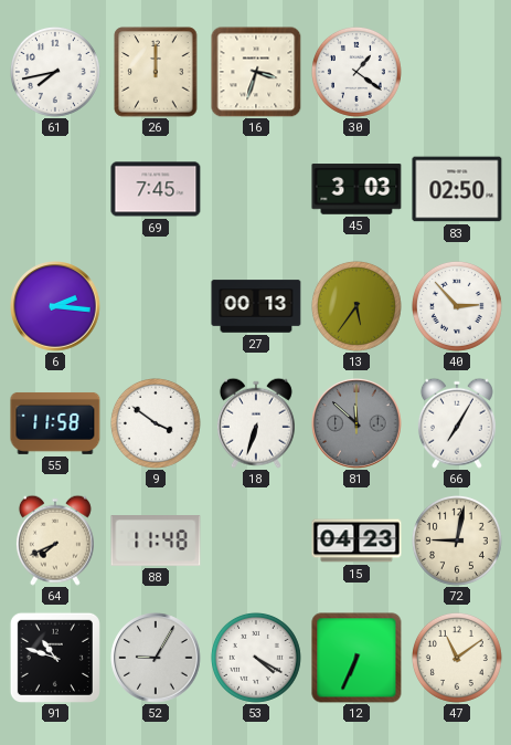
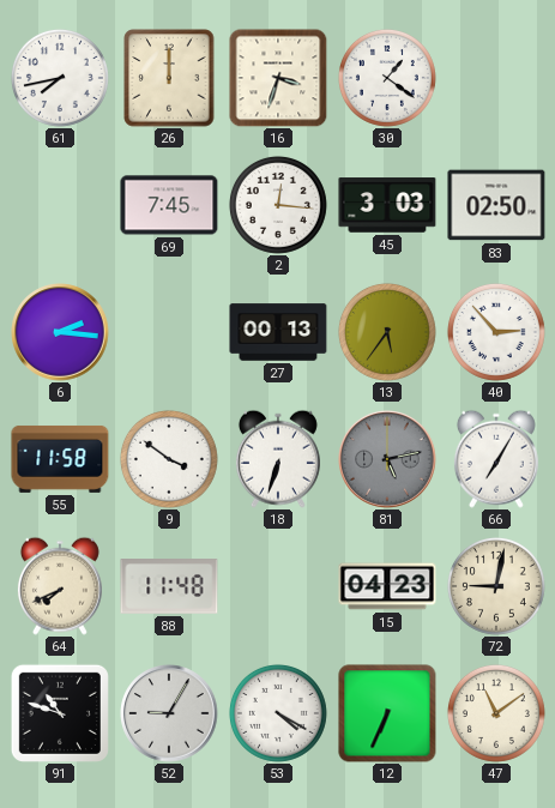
2: none -> 12:16 (278, 205)
81: 11:52 -> 5:13 (387, 459)
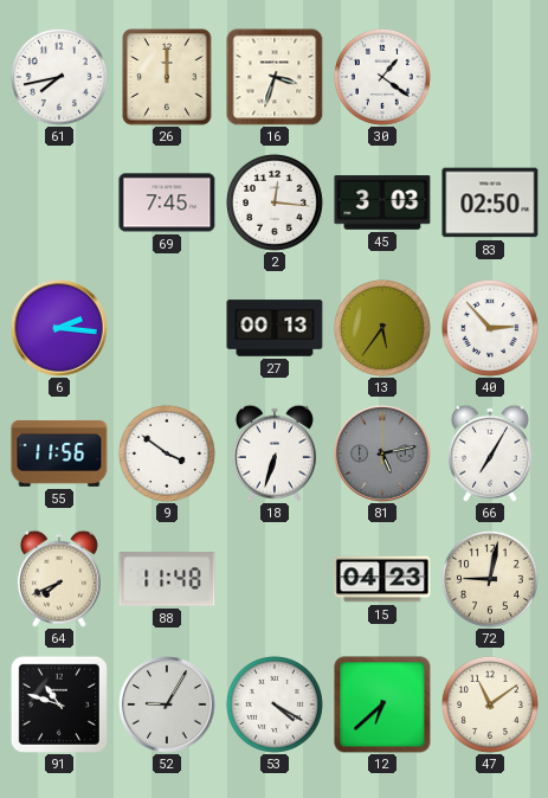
55: 11:58 -> 11:56 (59, 453)
12: 6:34 -> 6:38 (382, 704)
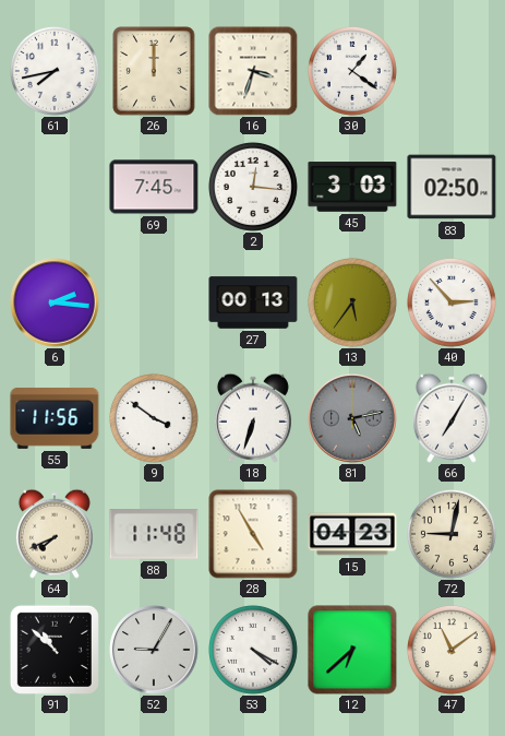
28: none -> 4:55 (253, 534)
91: 10:48 -> 10:52 (55, 650)
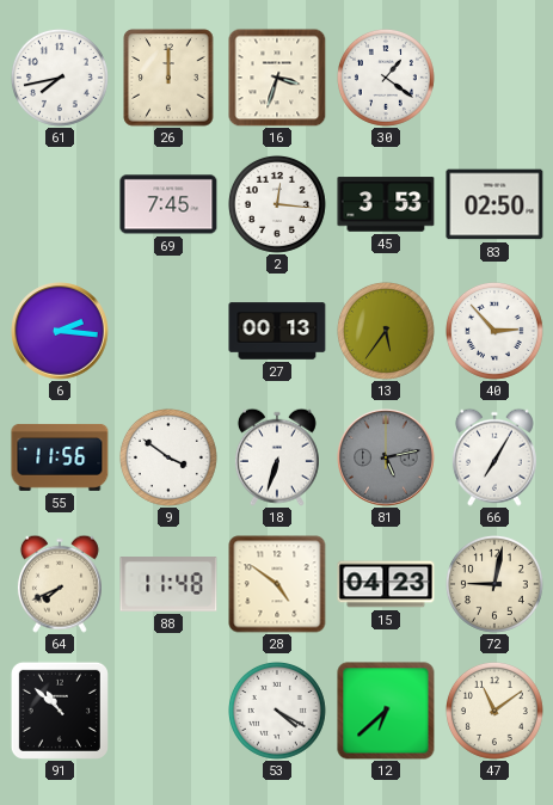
45: 3:03 -> 3:53 (386, 204)
28: 4:55 -> 4:51 (277, 584)
52: 9:05 -> none (154, 650)
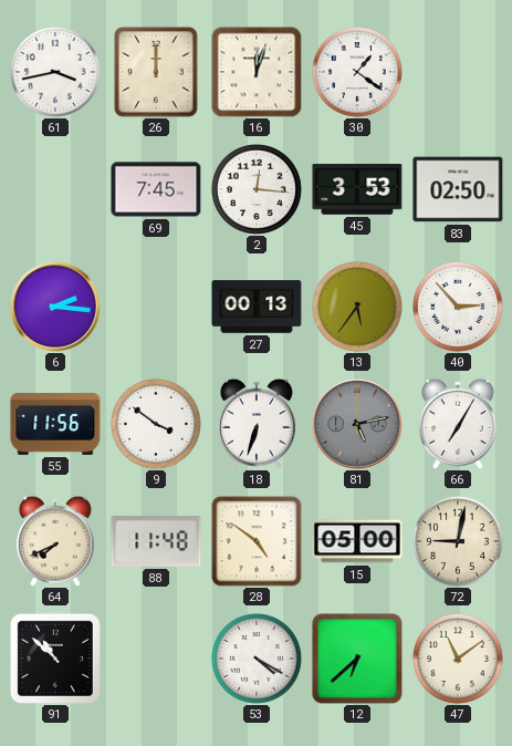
61: 7:43 -> 3:43 (55, 72)
16: 3:33 -> 12:03 (257, 72)
15: 04:23 -> 05:00 (357, 541)
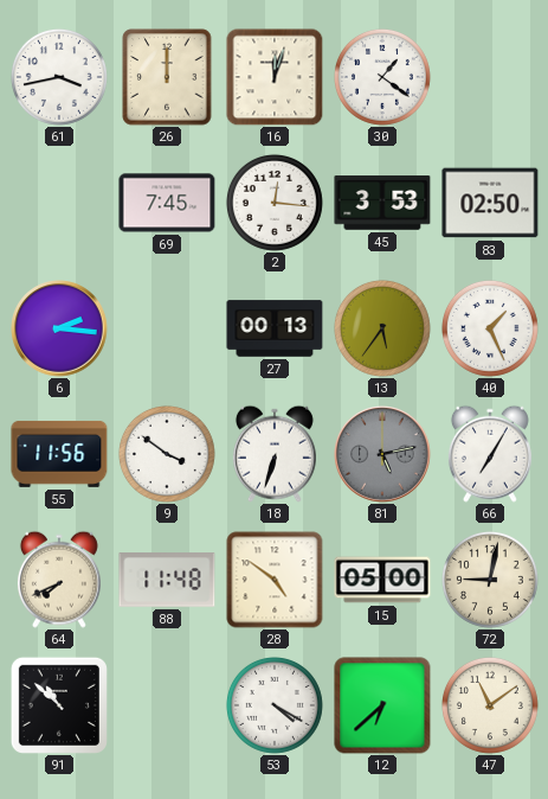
40: 2:53 -> 1:26 (490, 328)
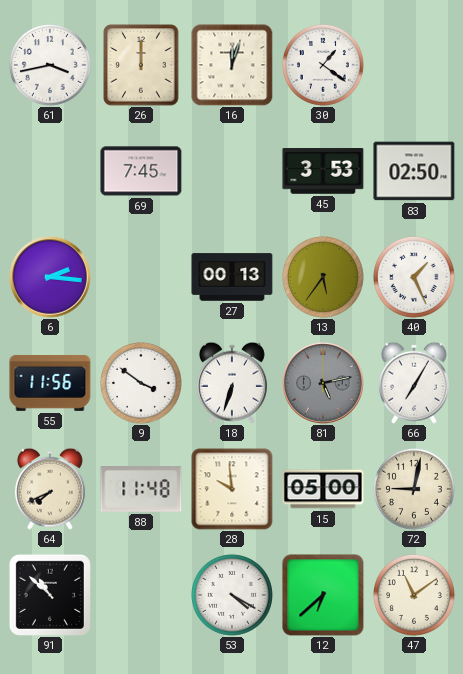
2: 12:16 -> none (275, 203)
28: 4:51 -> 9:59 (232, 489)
